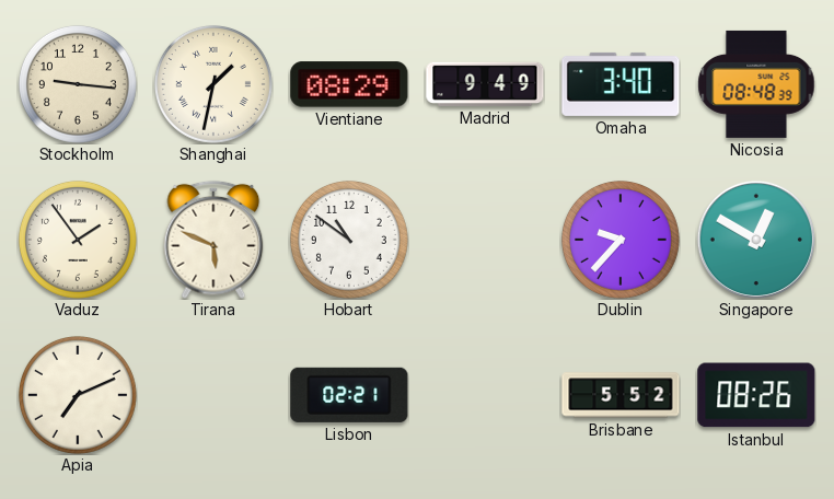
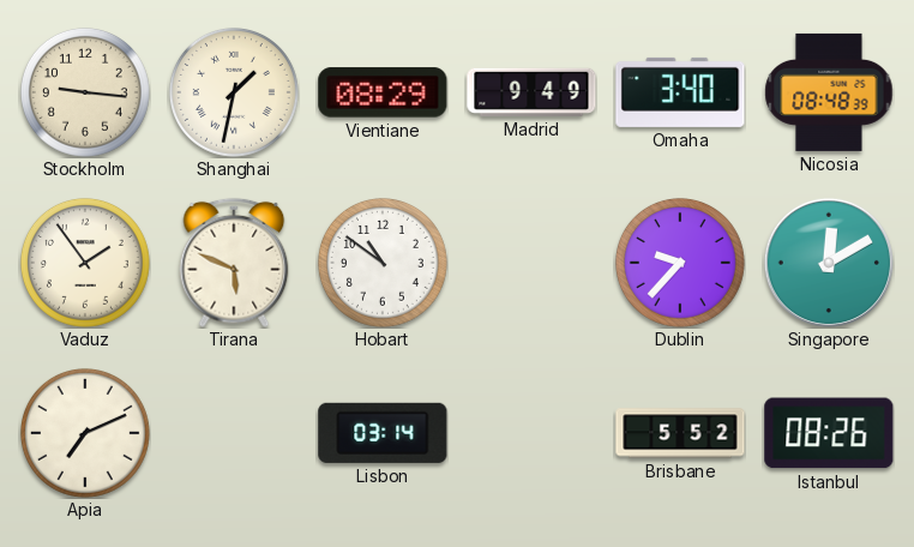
Singapore: 12:50 -> 12:10 (828, 262)
Lisbon: 02:21 -> 03:14 (383, 433)
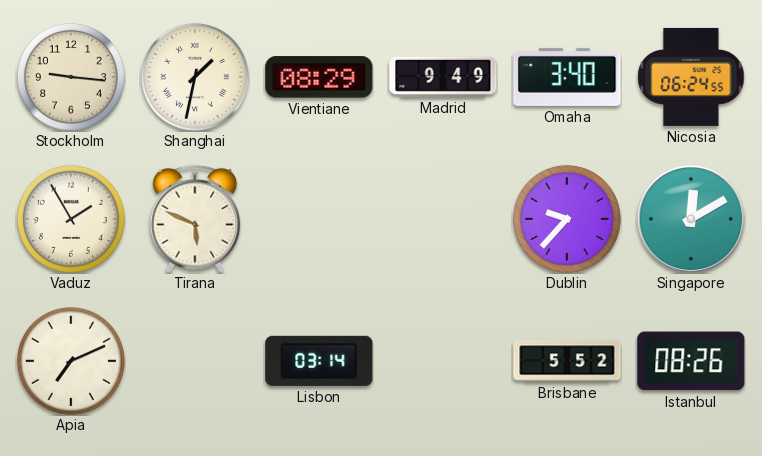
Nicosia: 08:48 -> 06:24 (691, 77)
Vaduz: 1:54 -> 1:55 (71, 219)
Hobart: 10:51 -> none (383, 263)
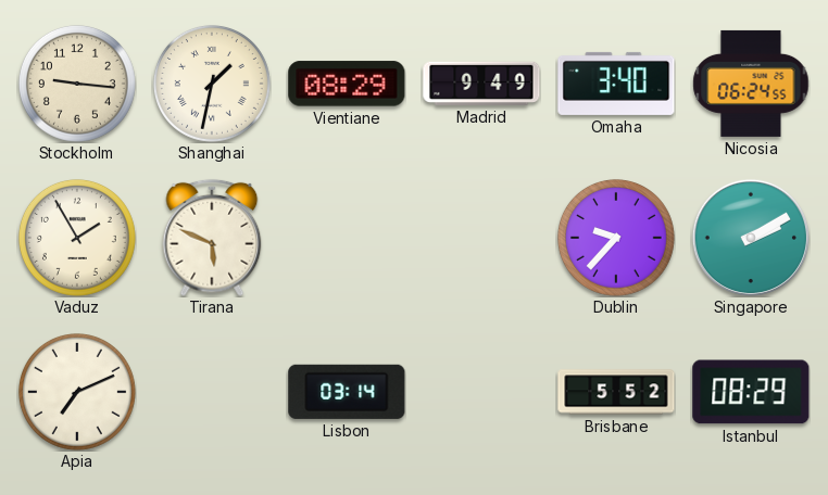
Singapore: 12:10 -> 2:10 (750, 237)
Istanbul: 08:26 -> 08:29 (751, 392)
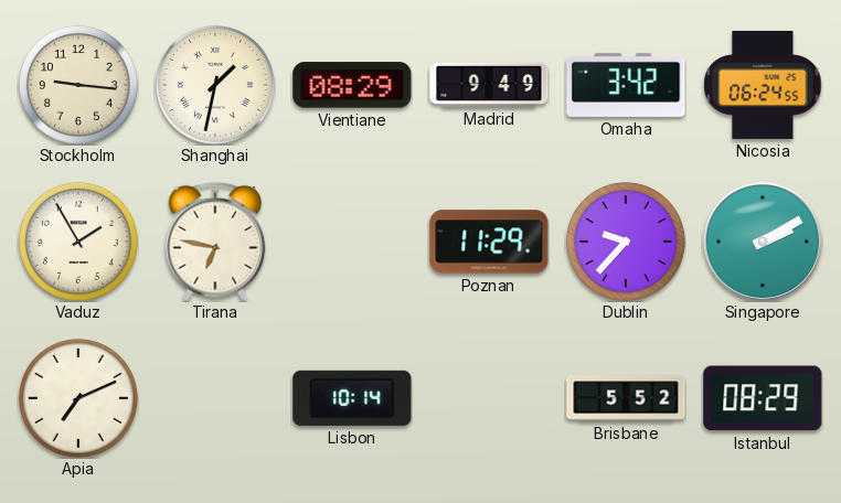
Omaha: 3:40 -> 3:42 (626, 85)
Tirana: 5:49 -> 6:47 (215, 242)
Poznan: none -> 11:29 (489, 242)
Lisbon: 03:14 -> 10:14 (352, 398)
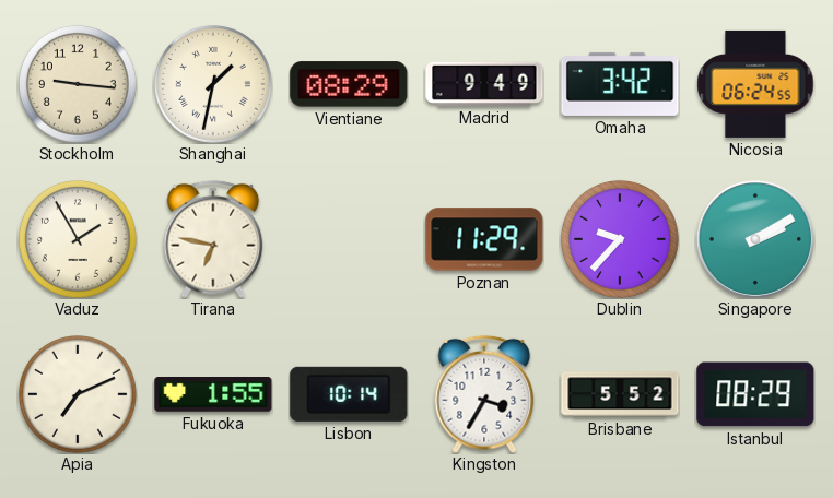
Fukuoka: none -> 1:55 (213, 394)
Kingston: none -> 3:35 (484, 394)
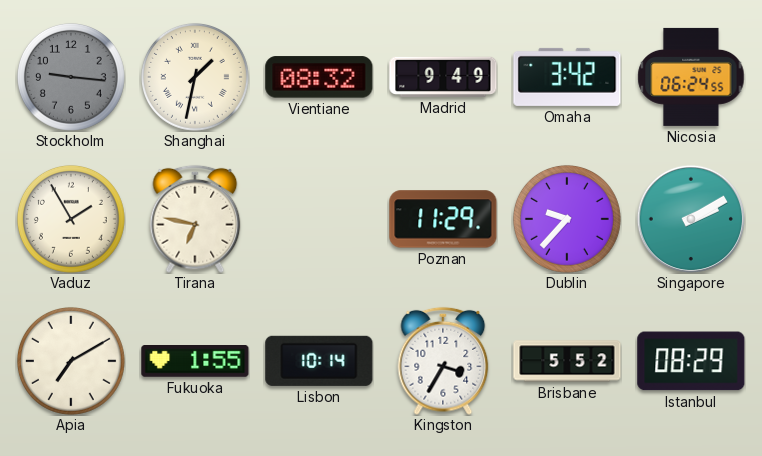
Stockholm dial: cream -> grey (71, 77)
Vientiane: 08:29 -> 08:32 (319, 77)
Apia: 7:11 -> 7:10 (71, 361)
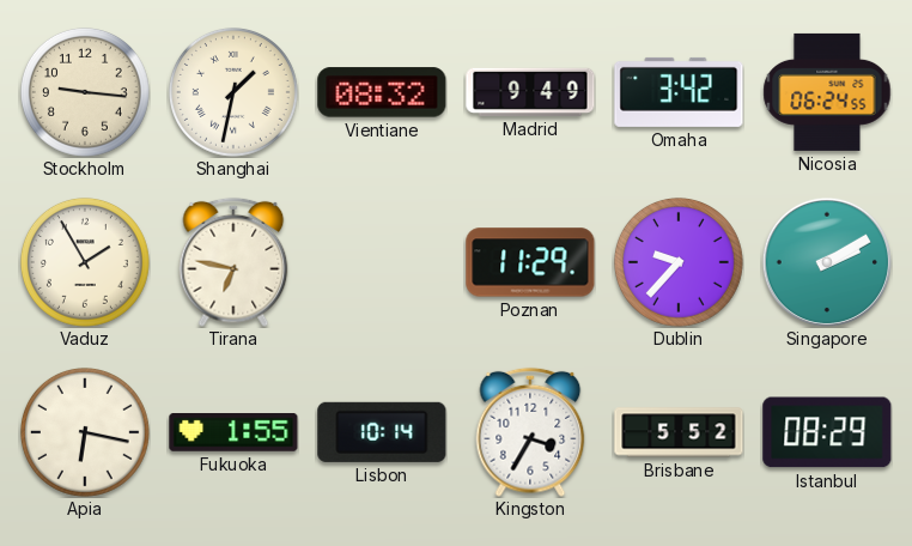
Stockholm dial: grey -> cream (85, 92)
Apia: 7:10 -> 6:17 (85, 432)
